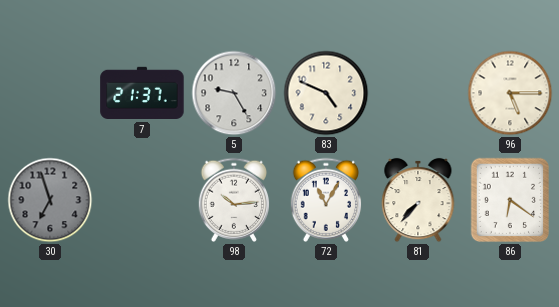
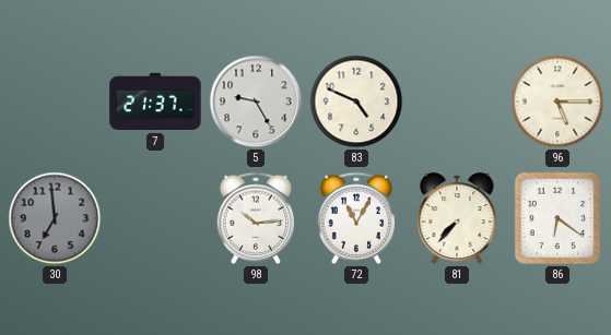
30: 6:57 -> 6:59 (55, 218)
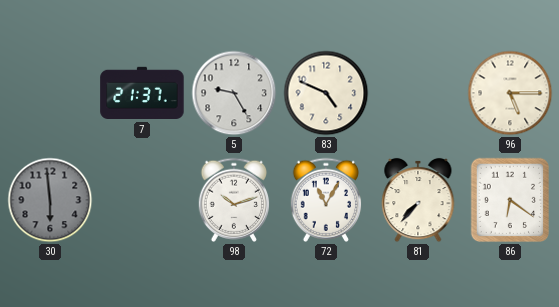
30: 6:59 -> 5:59 (50, 200)
98: 10:14 -> 10:12 (234, 200)
